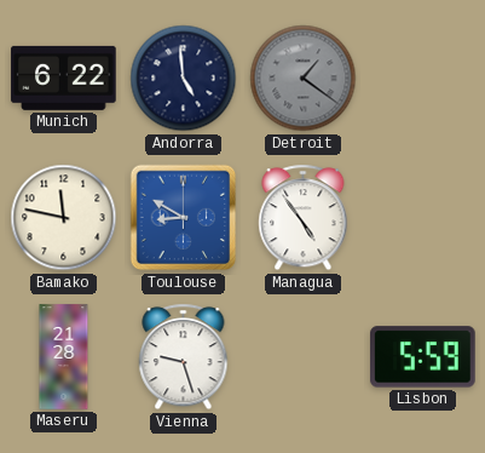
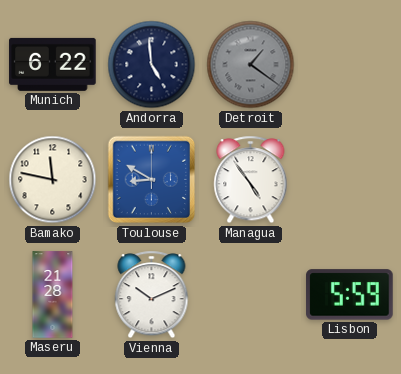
Vienna: 9:27 -> 10:11 (152, 295)
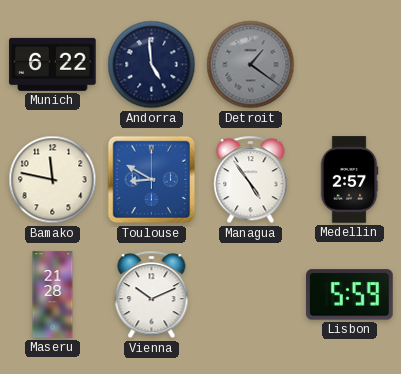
Medellin: none -> 2:57 (349, 180)
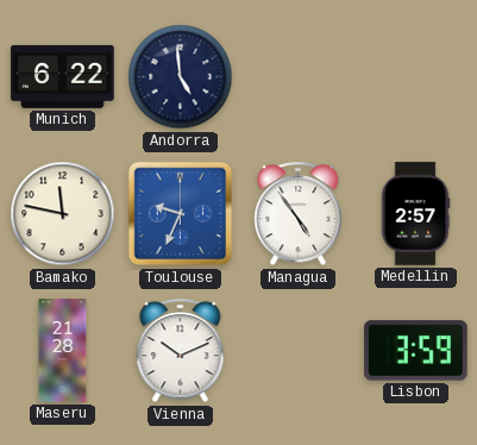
Detroit: 1:21 -> none (251, 65)
Toulouse: 8:50 -> 9:34 (181, 214)
Lisbon: 5:59 -> 3:59 (416, 351)
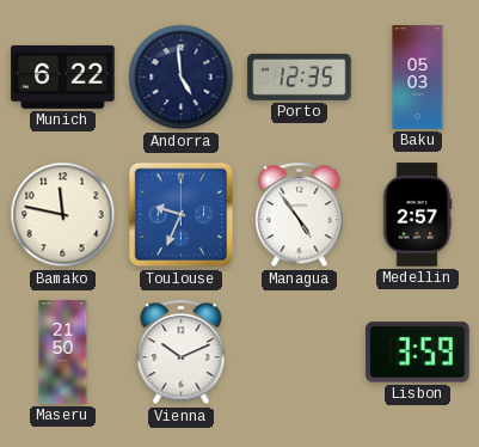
Porto: none -> 12:35 (300, 76)
Baku: none -> 05:03 (418, 78)
Maseru: 21:28 -> 21:50 (63, 353)
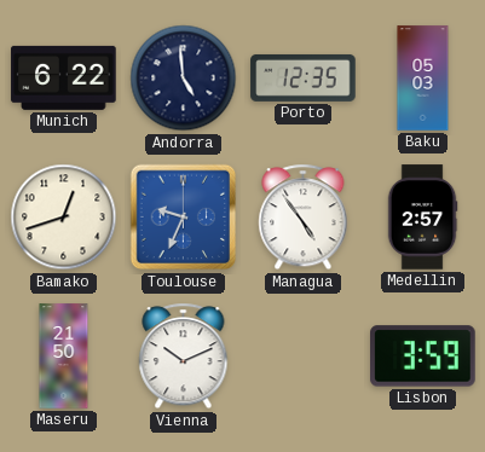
Bamako: 11:47 -> 12:42 (64, 218)
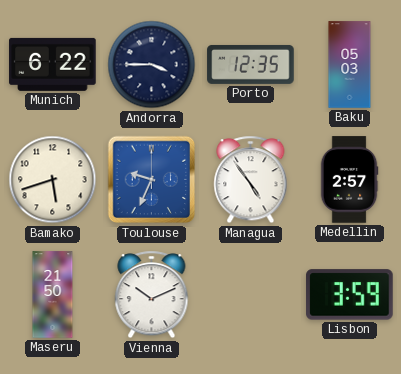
Andorra: 4:59 -> 3:45 (152, 65)
Bamako: 12:42 -> 5:42 (53, 180)
